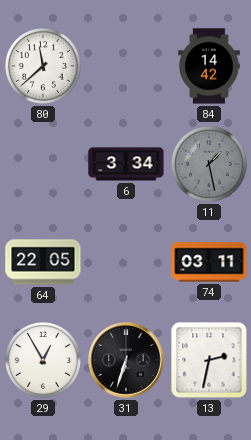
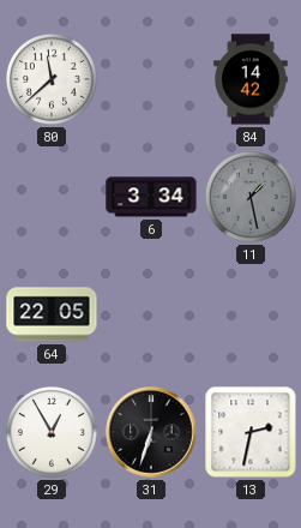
74: 03:11 -> none (209, 262)
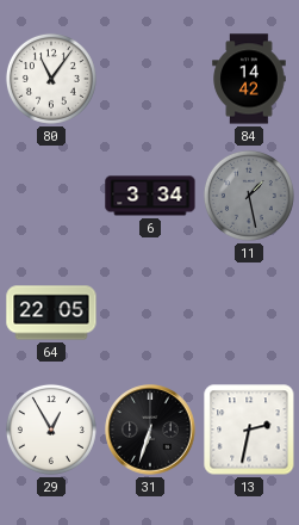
80: 11:38 -> 11:06 (51, 79)
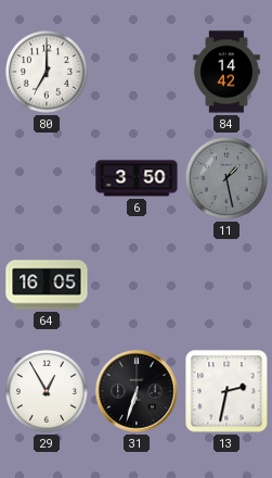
80: 11:06 -> 7:00 (47, 72)
6: 3:34 -> 3:50 (137, 178)
64: 22:05 -> 16:05 (47, 285)
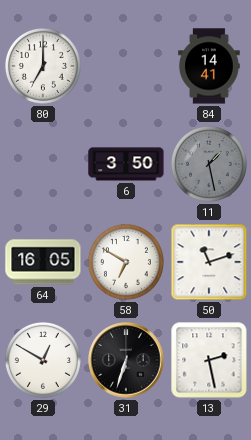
84: 14:42 -> 14:41 (209, 66)
58: none -> 6:50 (126, 262)
50: none -> 11:12 (209, 262)
29: 12:55 -> 12:50 (43, 360)
13: 2:32 -> 2:28 (209, 360)
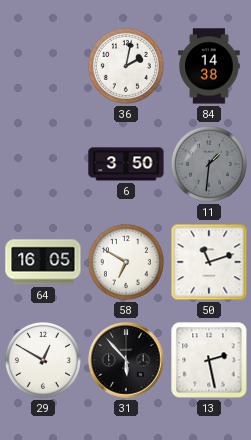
80: 7:00 -> none (43, 66)
36: none -> 2:02 (126, 66)
84: 14:41 -> 14:38 (209, 66)
11: 1:28 -> 1:31 (209, 164)
31: 6:33 -> 5:53 (126, 360)
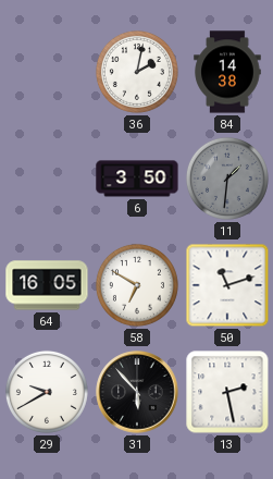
29: 12:50 -> 9:40 (47, 392)
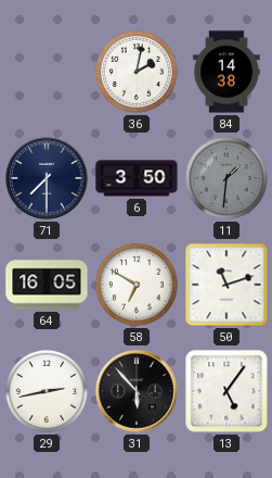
71: none -> 7:30 (47, 178)
29: 9:40 -> 2:43 (47, 391)
13: 2:28 -> 5:06 (226, 391)
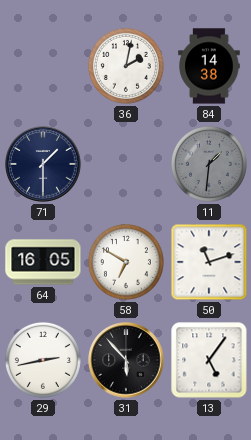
71: 7:30 -> 1:30 (43, 164)
6: 3:50 -> none (137, 178)
